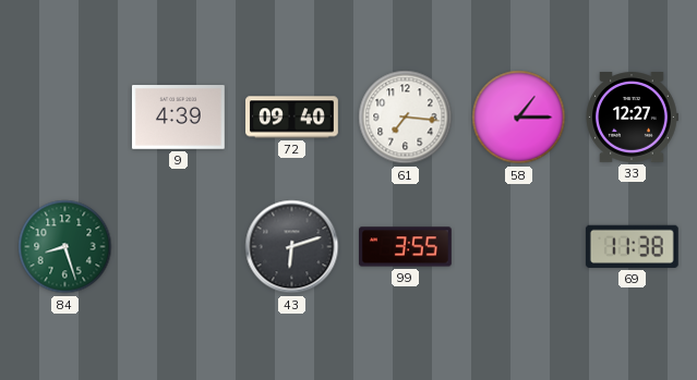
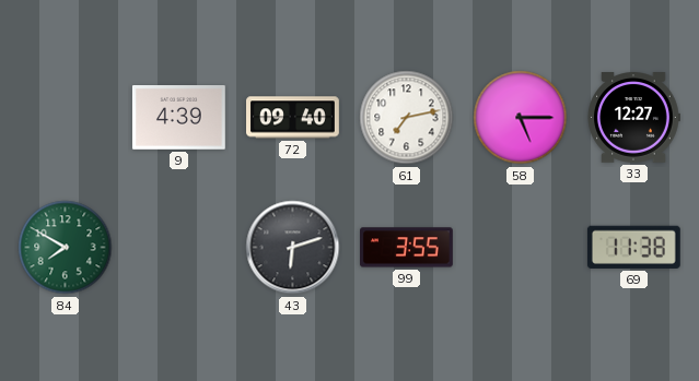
61: 7:16 -> 7:13 (407, 118)
58: 1:15 -> 5:15 (521, 118)
84: 8:27 -> 7:50 (66, 248)
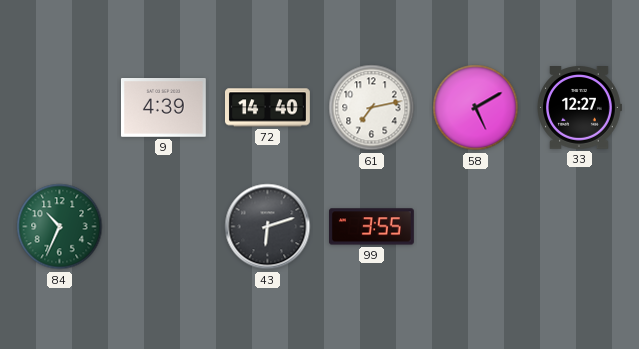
72: 09:40 -> 14:40 (268, 108)
58: 5:15 -> 5:10 (476, 108)
84: 7:50 -> 10:34 (60, 227)
69: 11:38 -> none (633, 247)
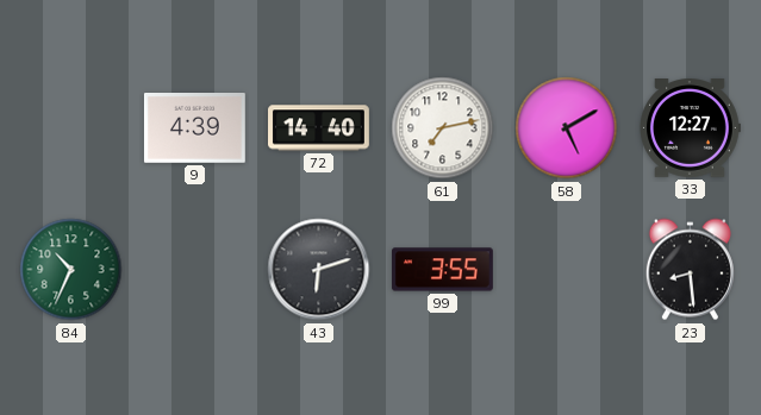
23: none -> 8:29 (690, 270)
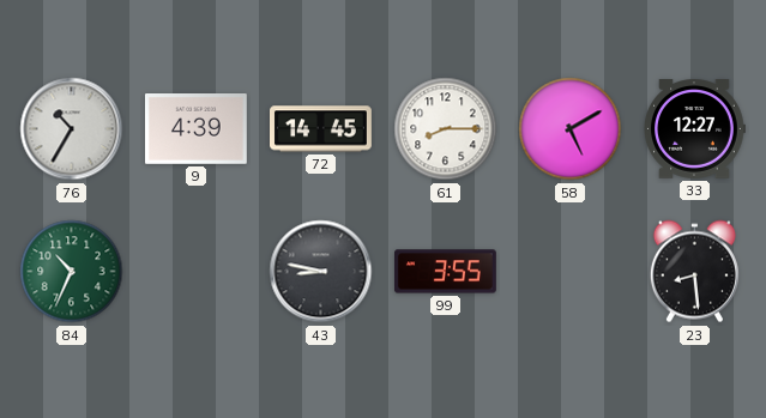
76: none -> 10:35 (72, 129)
72: 14:40 -> 14:45 (321, 129)
61: 7:13 -> 8:15 (446, 129)
43: 6:12 -> 8:47 (321, 272)
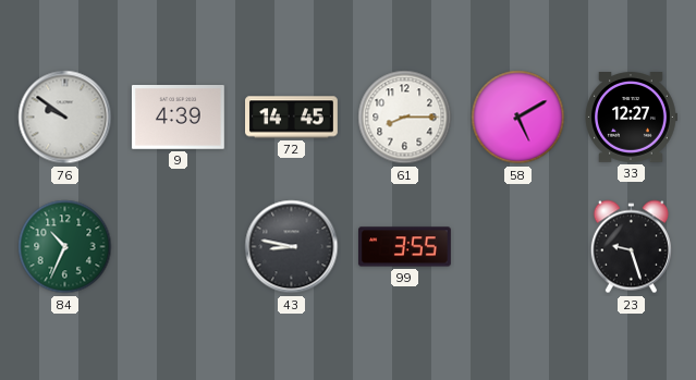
76: 10:35 -> 9:51 (65, 118)
23: 8:29 -> 9:27 (631, 247)
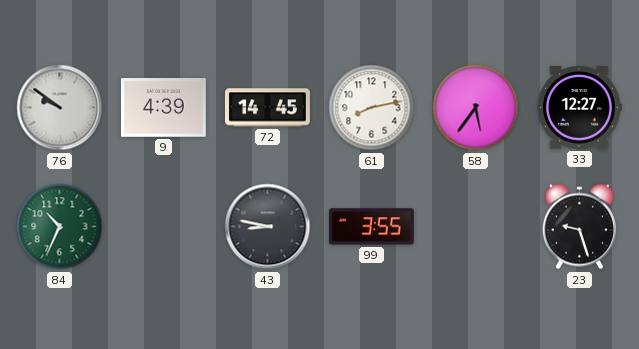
61: 8:15 -> 8:13 (372, 108)
58: 5:10 -> 5:36 (476, 108)
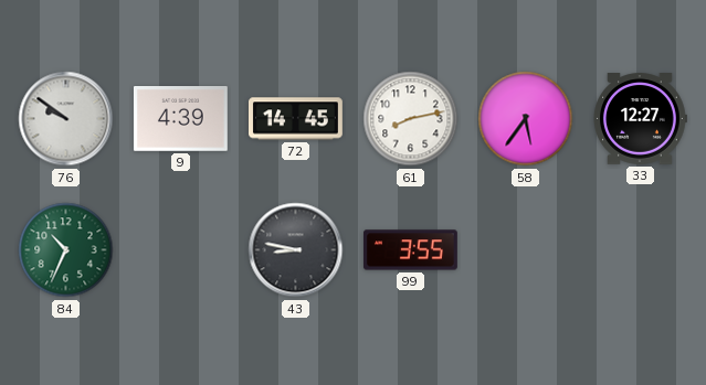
23: 9:27 -> none (579, 227)
